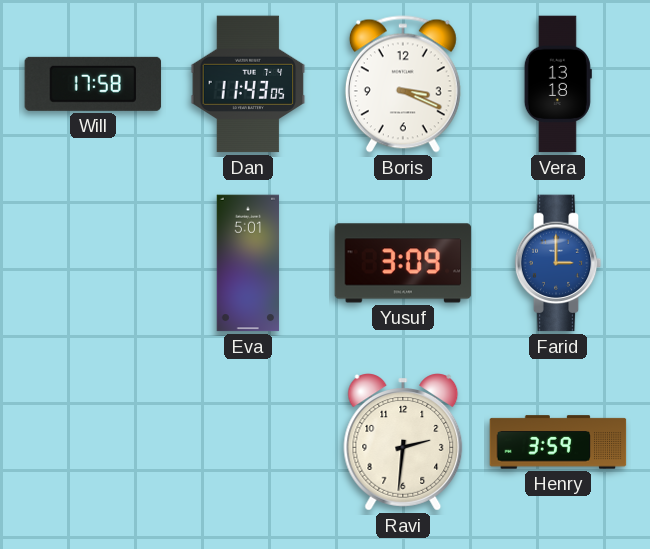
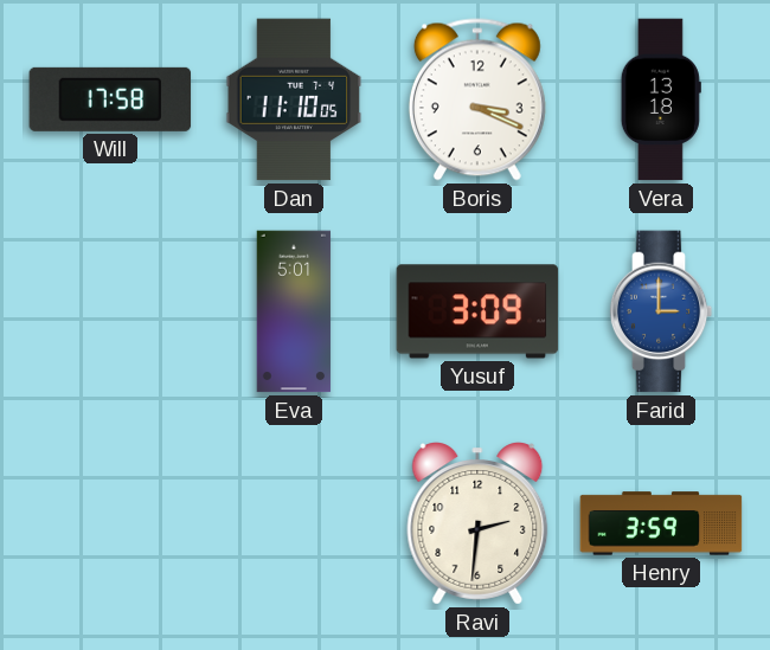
Dan: 11:43 -> 11:10 (294, 99)
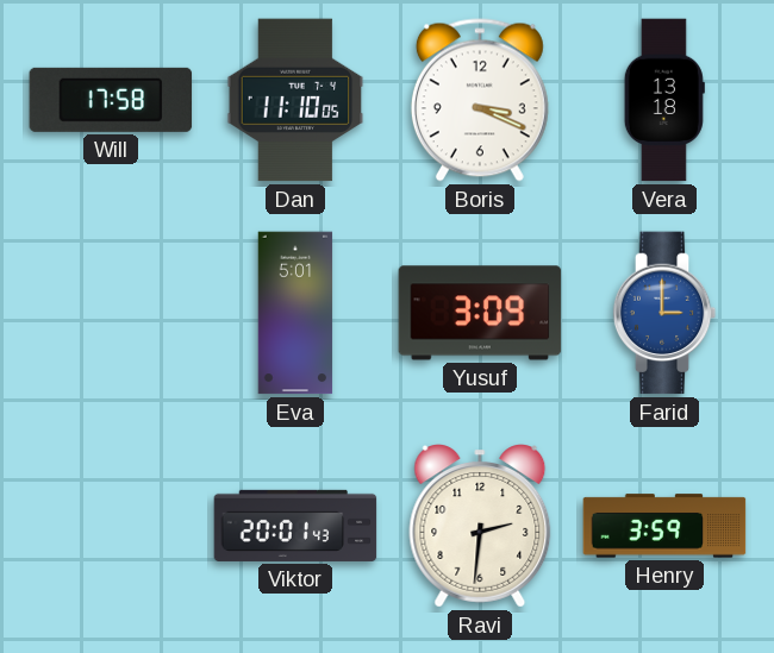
Viktor: none -> 20:01 (295, 526)
